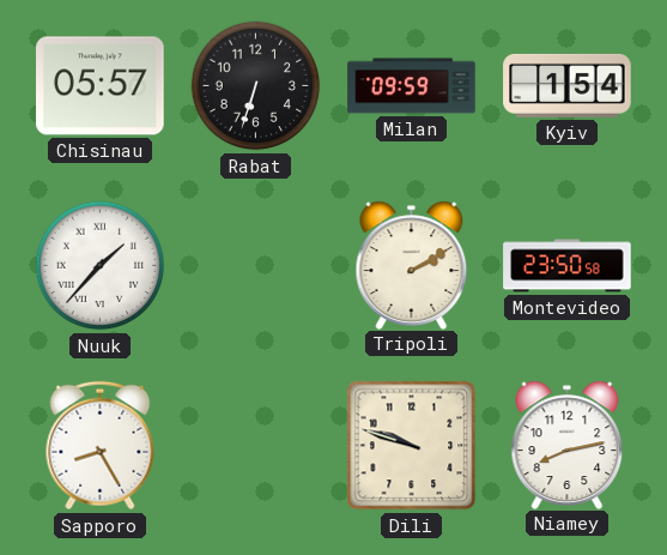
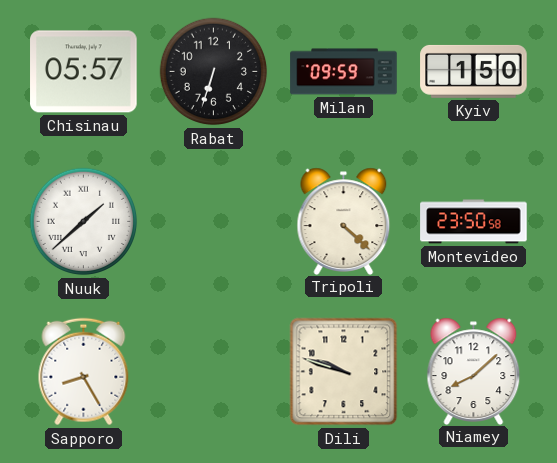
Kyiv: 1:54 -> 1:50 (474, 71)
Nuuk: 1:37 -> 1:38 (84, 222)
Tripoli: 2:10 -> 4:22 (344, 221)
Niamey: 8:13 -> 8:08 (474, 371)
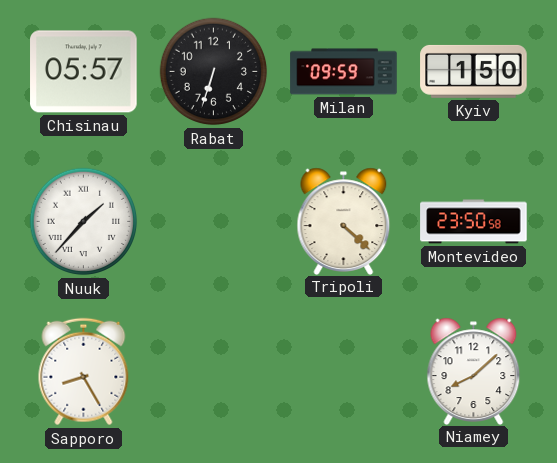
Nuuk: 1:38 -> 1:37 (84, 222)
Dili: 9:48 -> none (344, 372)
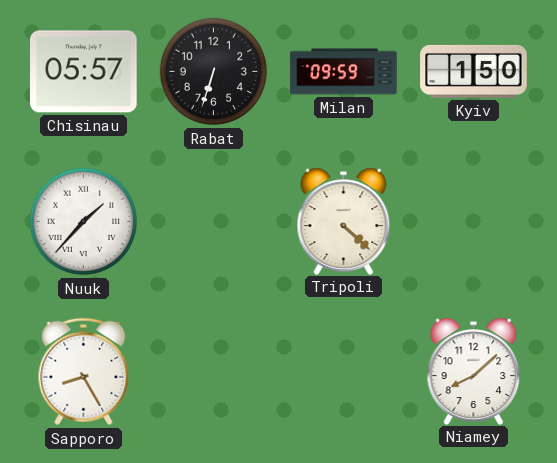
Montevideo: 23:50 -> none (474, 222)
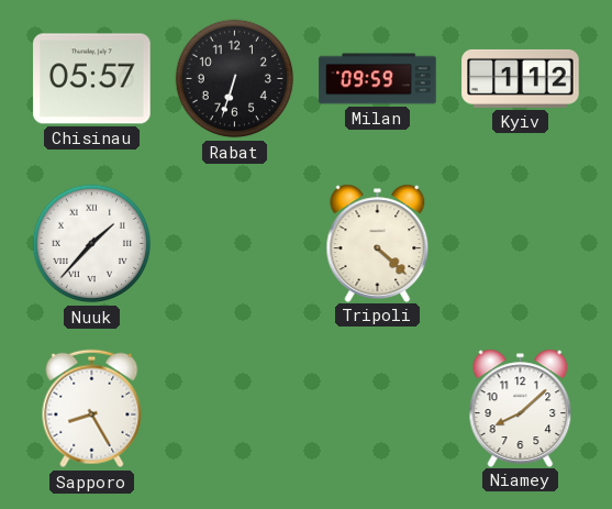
Kyiv: 1:50 -> 1:12 (521, 78)
